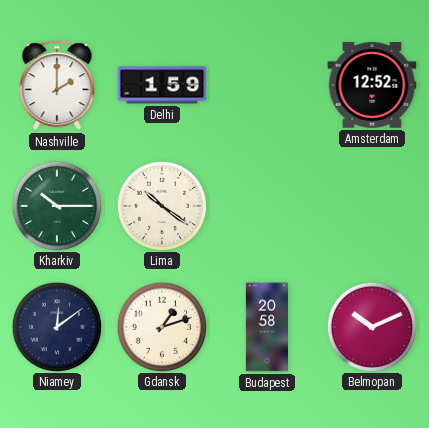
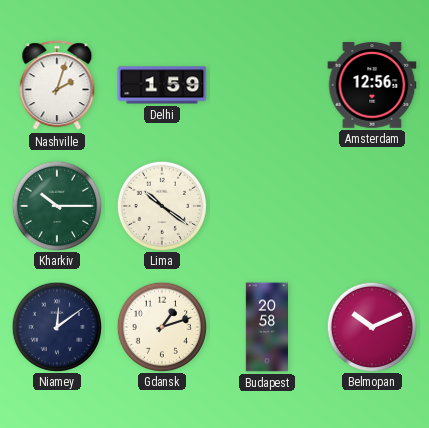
Nashville: 2:00 -> 2:03 (57, 86)
Amsterdam: 12:52 -> 12:56 (372, 85)
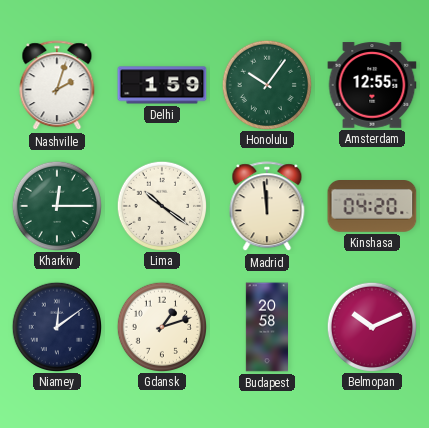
Honolulu: none -> 10:06 (266, 84)
Amsterdam: 12:56 -> 12:55 (372, 85)
Kharkiv: 10:15 -> 12:15 (56, 205)
Madrid: none -> 11:59 (267, 207)
Kinshasa: none -> 04:20 (372, 207)
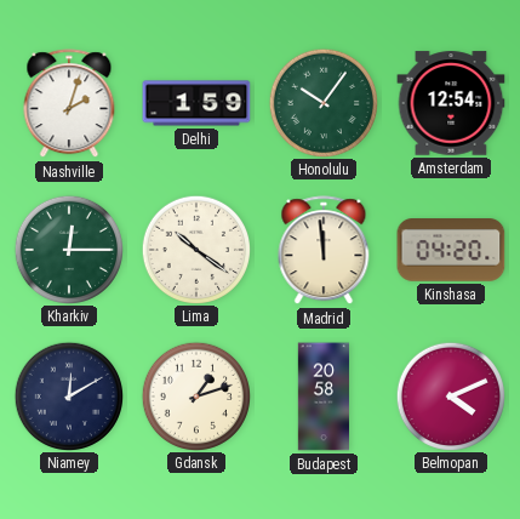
Amsterdam: 12:55 -> 12:54 (451, 103)
Niamey: 12:09 -> 12:10 (68, 395)
Belmopan: 10:11 -> 4:11 (450, 395)
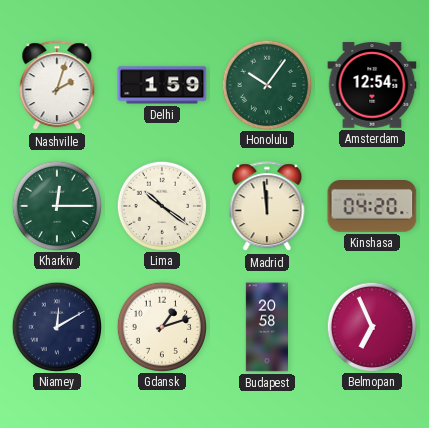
Belmopan: 4:11 -> 6:56 (371, 326)
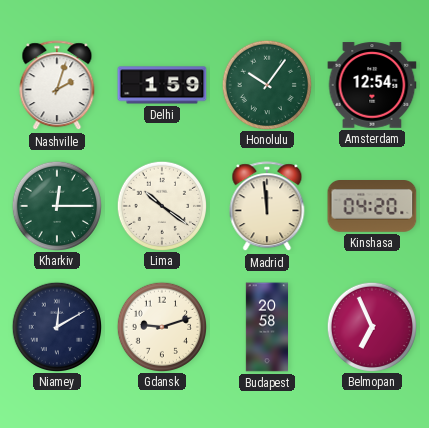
Gdansk: 1:12 -> 9:12 (161, 326)
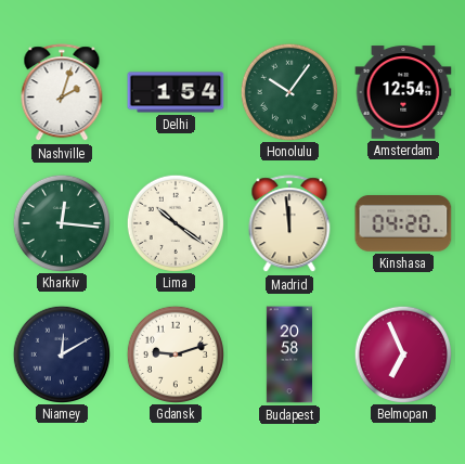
Delhi: 1:59 -> 1:54 (176, 92)
Kharkiv: 12:15 -> 12:16 (61, 222)
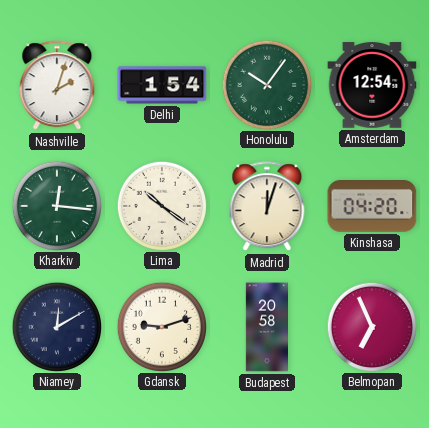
Madrid: 11:59 -> 12:03 (267, 207)
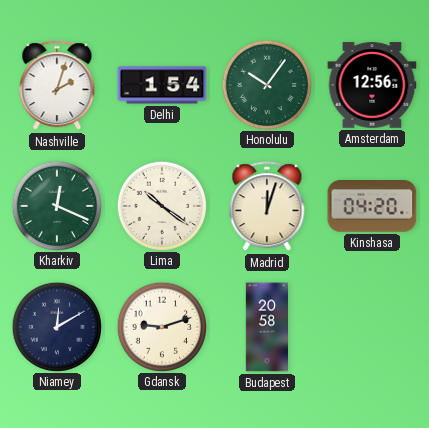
Amsterdam: 12:54 -> 12:56 (372, 85)
Kharkiv: 12:16 -> 12:19 (56, 205)
Belmopan: 6:56 -> none (371, 326)
